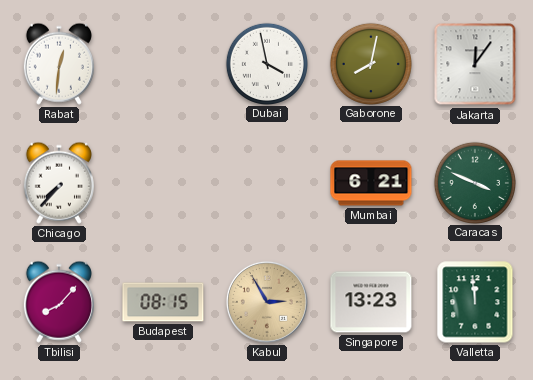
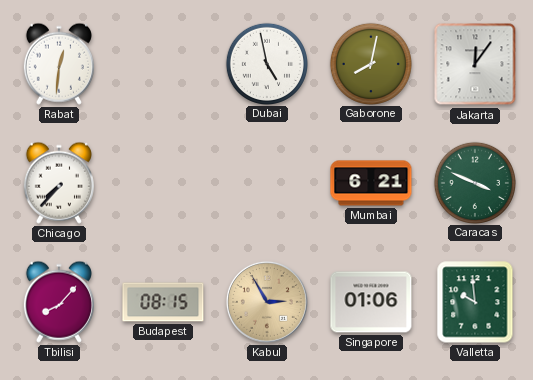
Dubai: 3:58 -> 4:58 (266, 63)
Singapore: 13:23 -> 01:06 (371, 302)
Valletta: 11:59 -> 9:59 (475, 302)
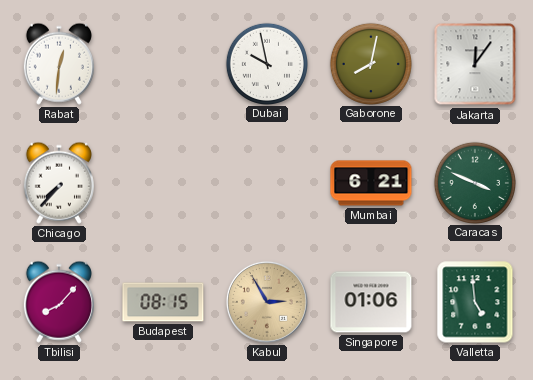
Dubai: 4:58 -> 9:58 (266, 63)
Valletta: 9:59 -> 4:59 (475, 302)
